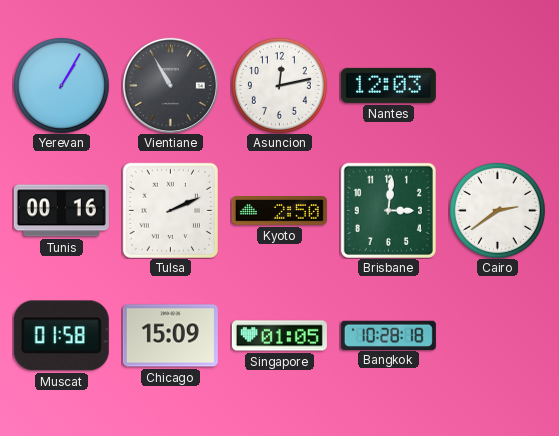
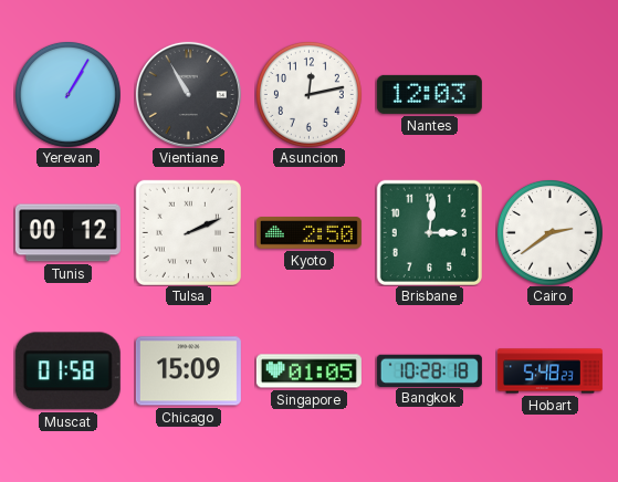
Tunis: 00:16 -> 00:12 (67, 233)
Hobart: none -> 5:48 (549, 371)
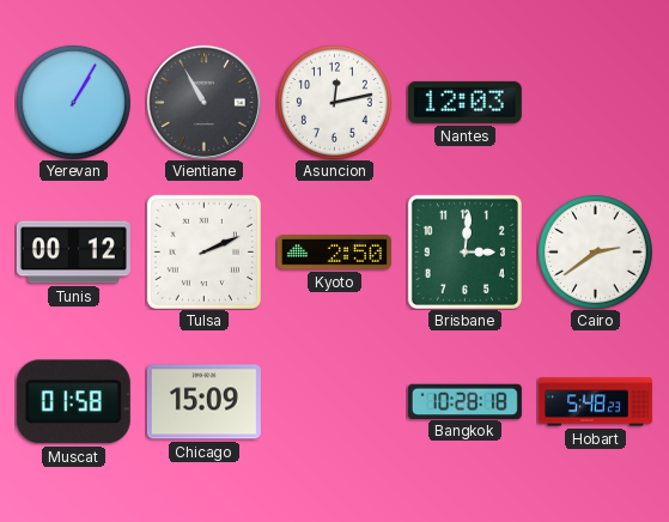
Singapore: 01:05 -> none (308, 371)
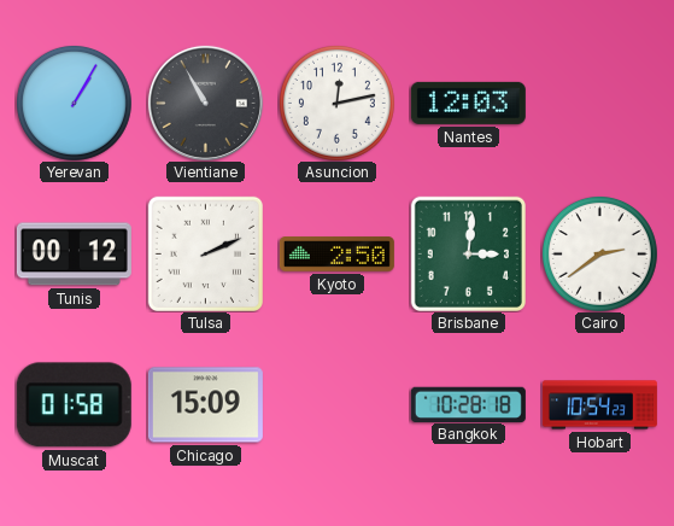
Hobart: 5:48 -> 10:54 (599, 405)
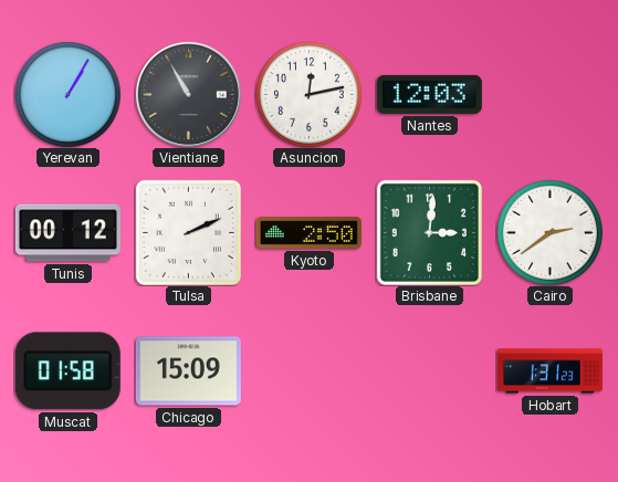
Bangkok: 10:28 -> none (468, 404)
Hobart: 10:54 -> 1:31 (549, 371)
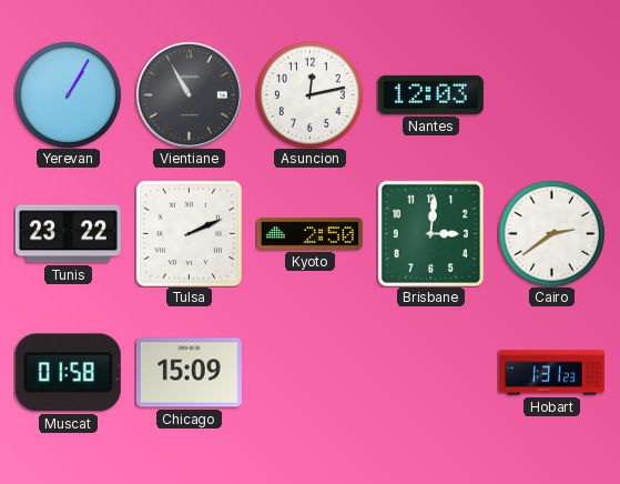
Tunis: 00:12 -> 23:22 (68, 234)
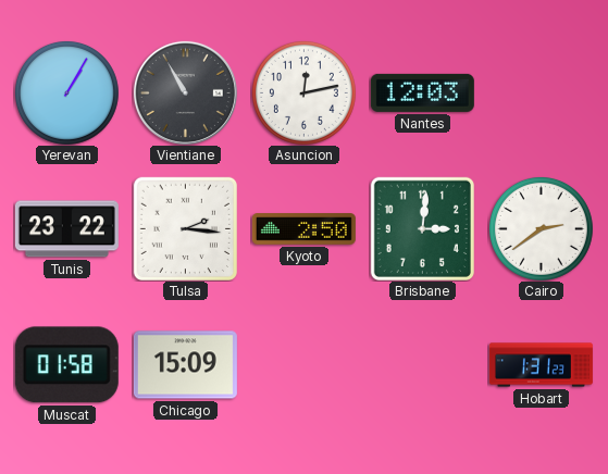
Tulsa: 2:11 -> 2:16 (185, 228)
